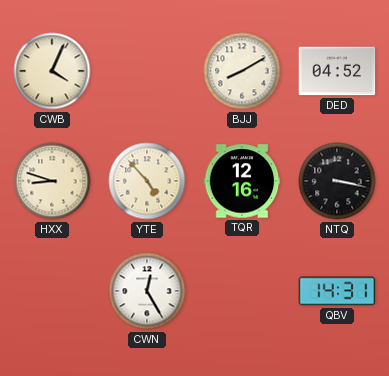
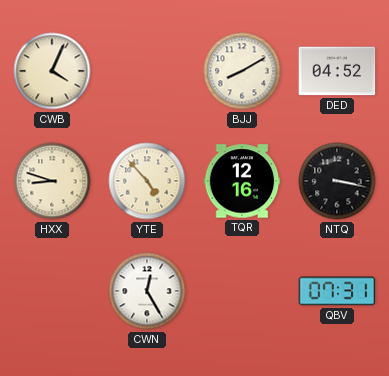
QBV: 14:31 -> 07:31 (337, 291)
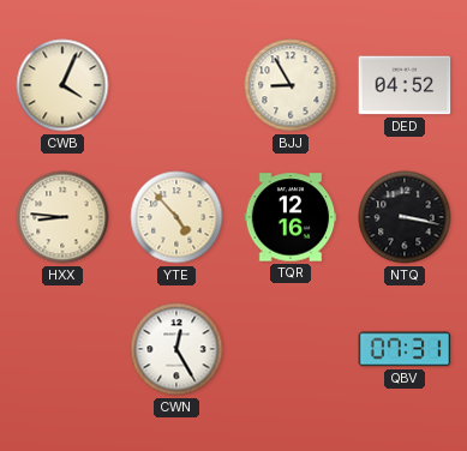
BJJ: 8:10 -> 8:55 (291, 85)
HXX: 8:48 -> 8:46 (62, 217)
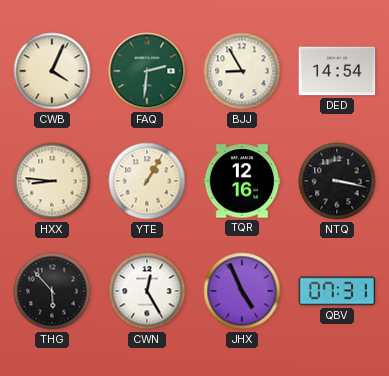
FAQ: none -> 2:31 (147, 71)
DED: 04:52 -> 14:54 (337, 71)
YTE: 4:53 -> 1:05 (147, 181)
THG: none -> 5:53 (52, 291)
JHX: none -> 4:56 (242, 291)
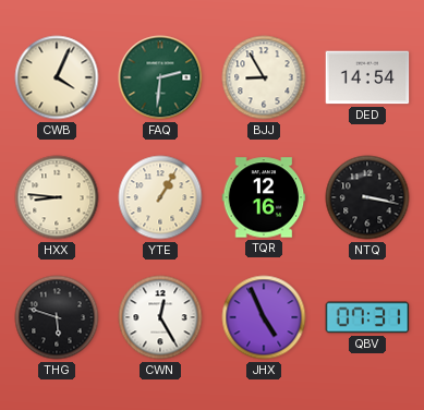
THG: 5:53 -> 5:48 (57, 317)
